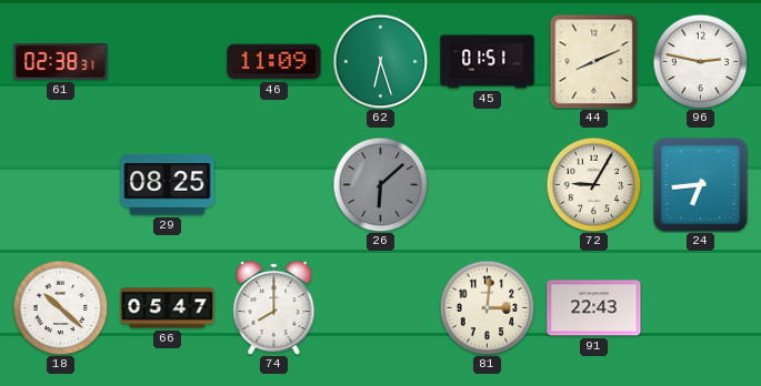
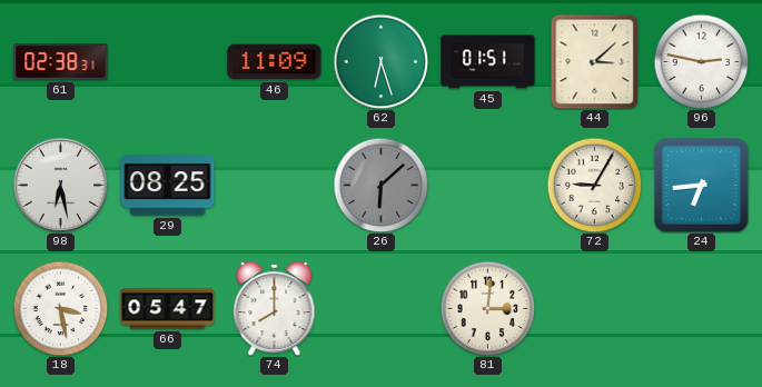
44: 8:11 -> 3:08 (595, 61)
98: none -> 6:28 (60, 185)
18: 10:22 -> 3:28 (60, 308)
91: 22:43 -> none (594, 308)
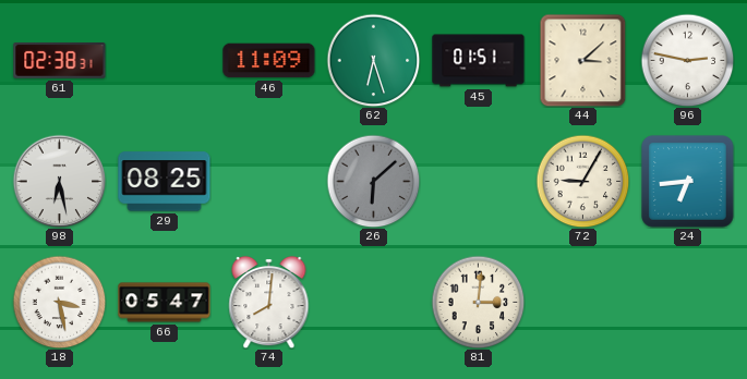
74: 8:00 -> 8:01 (269, 302)
